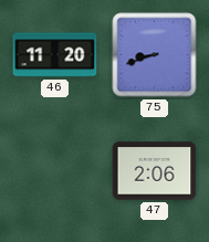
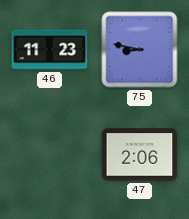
46: 11:20 -> 11:23 (50, 50)
75: 8:42 -> 8:47 (140, 50)
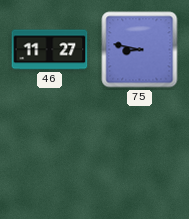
46: 11:23 -> 11:27 (50, 50)
47: 2:06 -> none (140, 155)
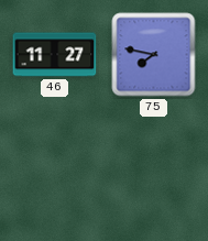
75: 8:47 -> 7:47 (154, 55)
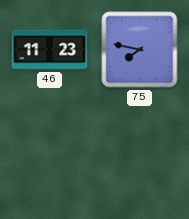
46: 11:27 -> 11:23 (50, 50)
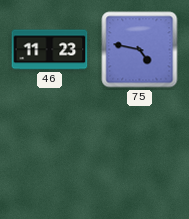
75: 7:47 -> 4:47 (140, 50)
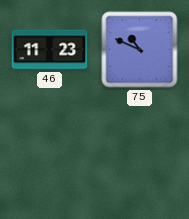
75: 4:47 -> 10:49 (140, 50)
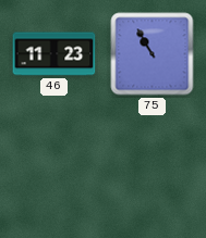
75: 10:49 -> 10:55 (153, 54)
